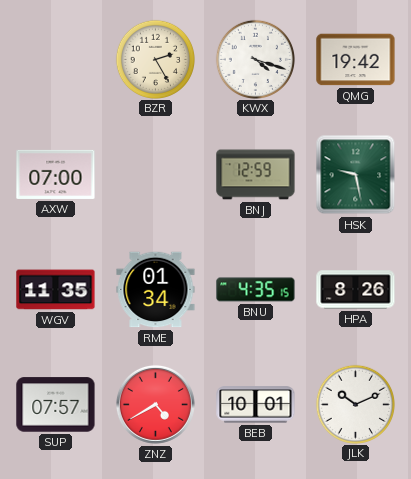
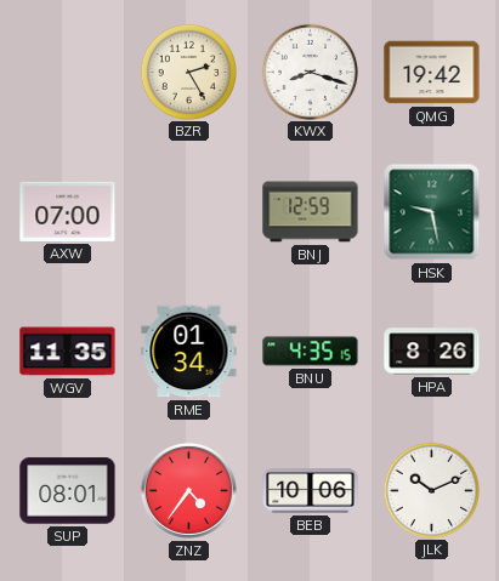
KWX: 4:18 -> 8:18 (310, 72)
SUP: 07:57 -> 08:01 (68, 491)
ZNZ: 4:40 -> 4:36 (188, 490)
BEB: 10:01 -> 10:06 (311, 491)
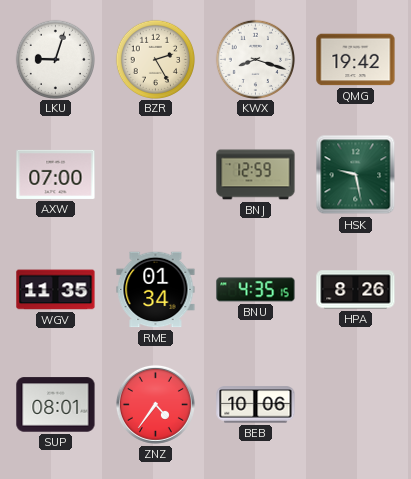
LKU: none -> 9:03 (55, 59)
JLK: 10:11 -> none (431, 490)
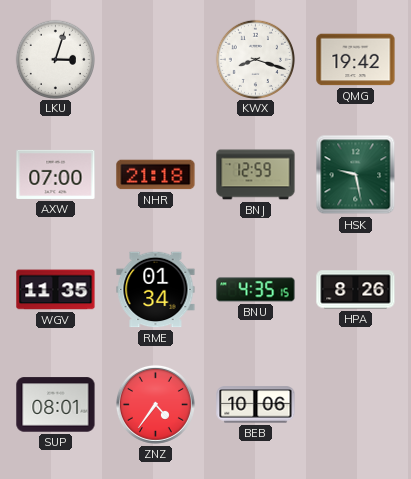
LKU: 9:03 -> 3:03 (55, 59)
BZR: 2:25 -> none (155, 59)
NHR: none -> 21:18 (156, 175)
